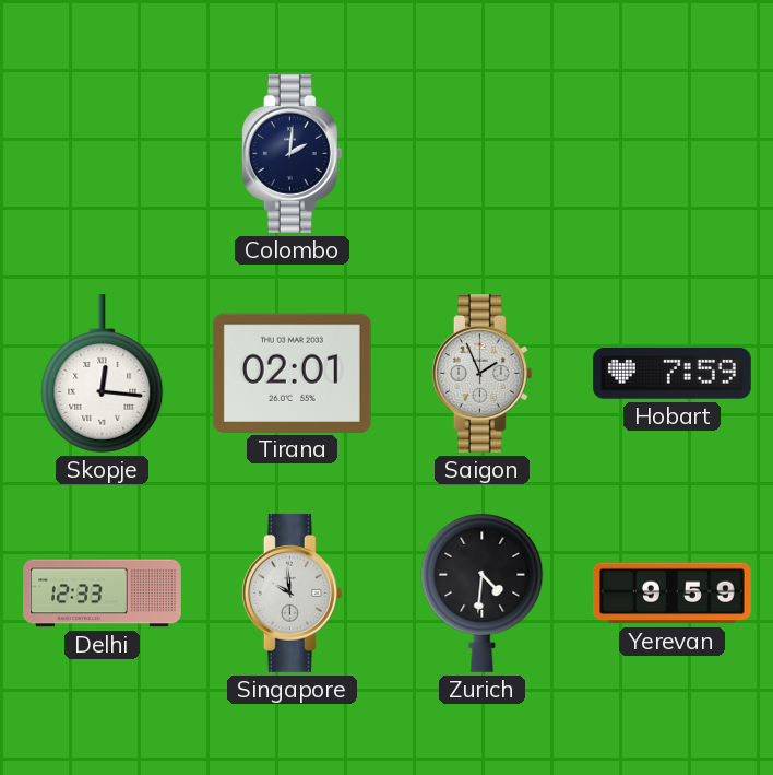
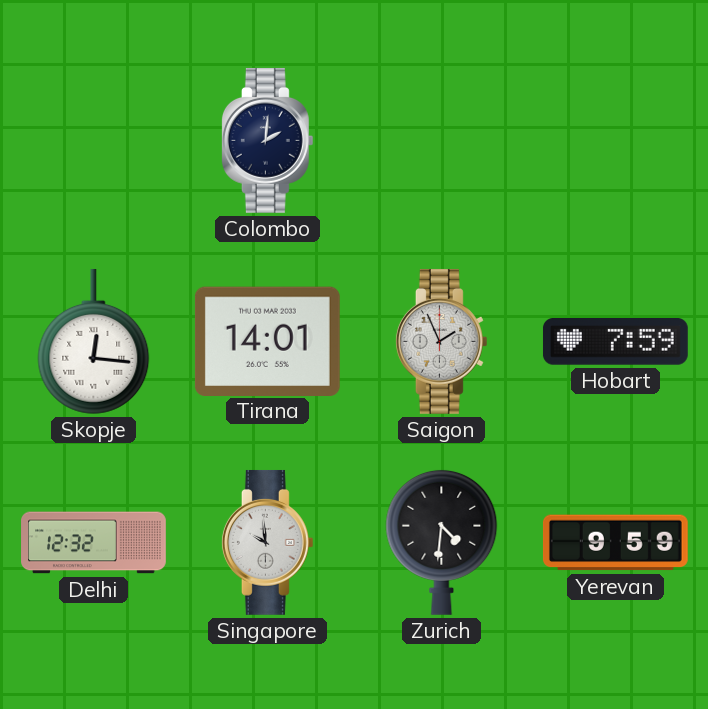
Tirana: 02:01 -> 14:01 (267, 341)
Delhi: 12:33 -> 12:32 (94, 543)
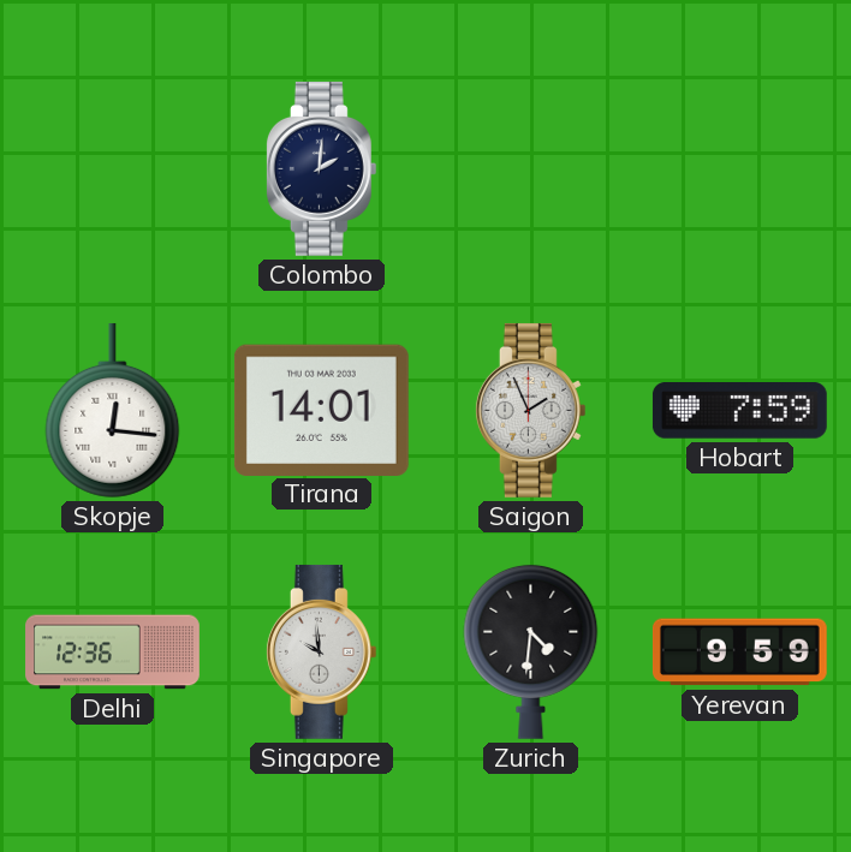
Delhi: 12:32 -> 12:36 (113, 653)
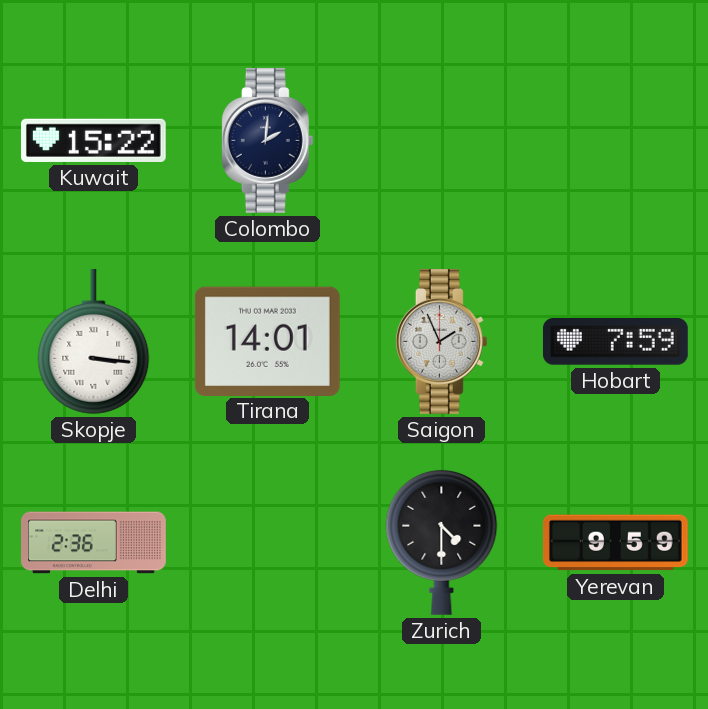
Kuwait: none -> 15:22 (93, 140)
Skopje: 12:16 -> 3:16 (94, 341)
Delhi: 12:36 -> 2:36 (94, 543)
Singapore: 9:59 -> none (321, 651)
Zurich: 4:31 -> 4:30 (442, 542)
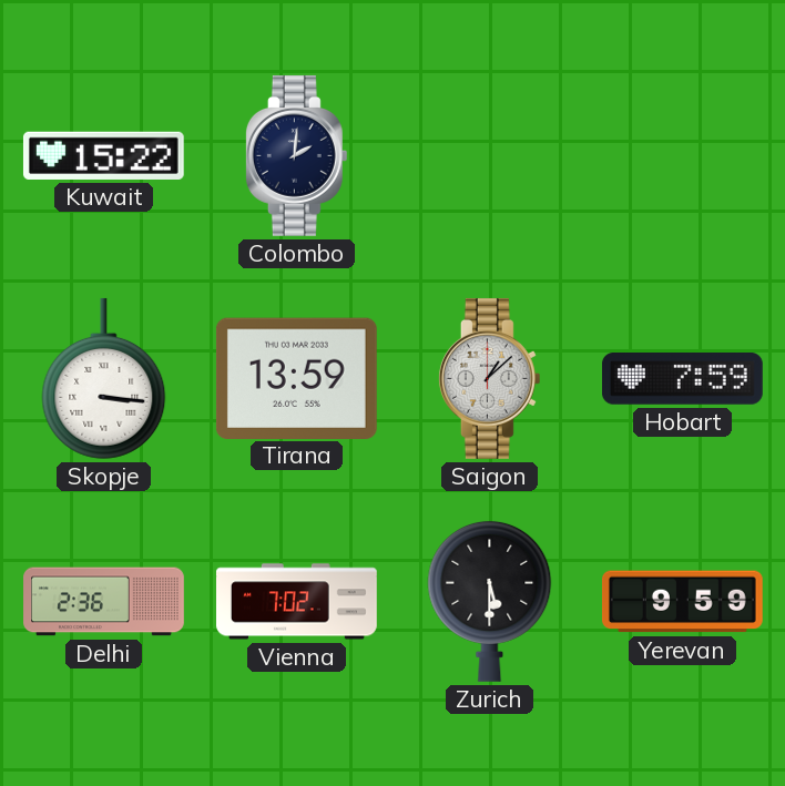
Tirana: 14:01 -> 13:59 (296, 378)
Saigon: 1:56 -> 1:08 (489, 378)
Vienna: none -> 7:02 (297, 602)
Zurich: 4:30 -> 5:30 (490, 601)
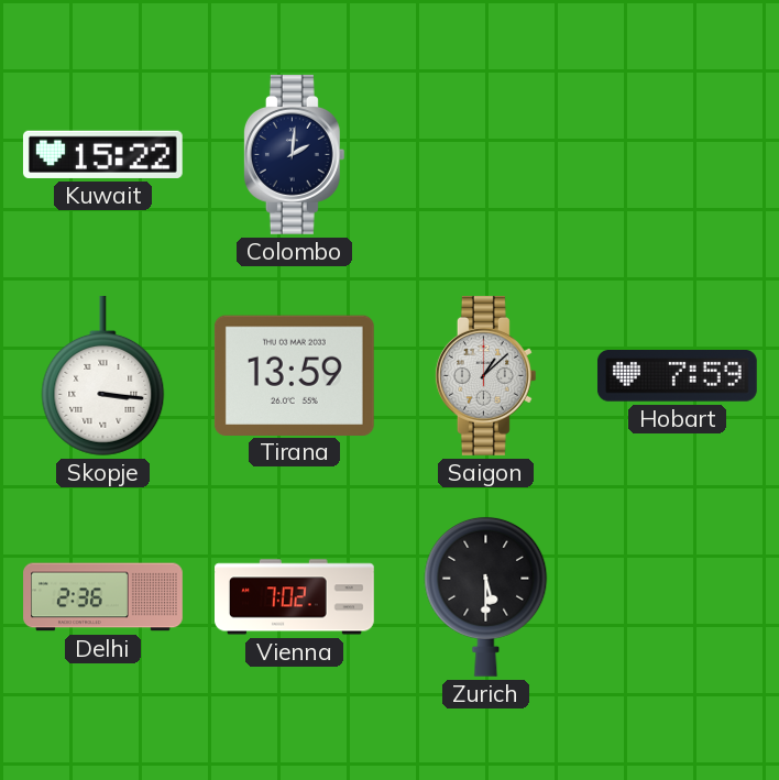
Yerevan: 9:59 -> none (682, 602)
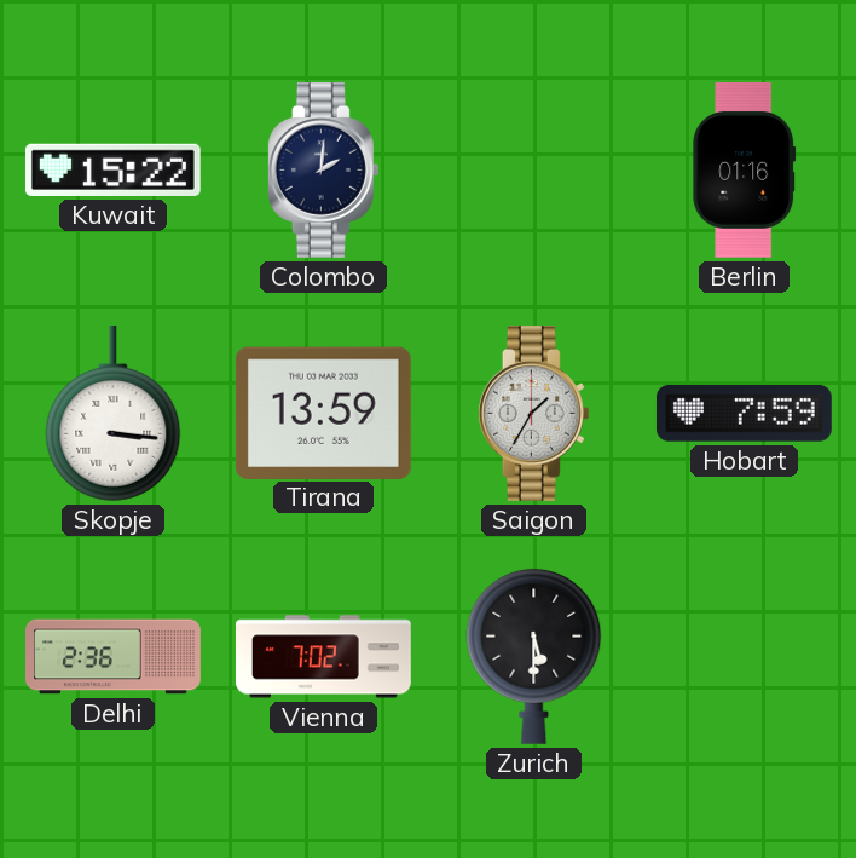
Berlin: none -> 01:16 (745, 169)
Saigon: 1:08 -> 1:35 (533, 413)
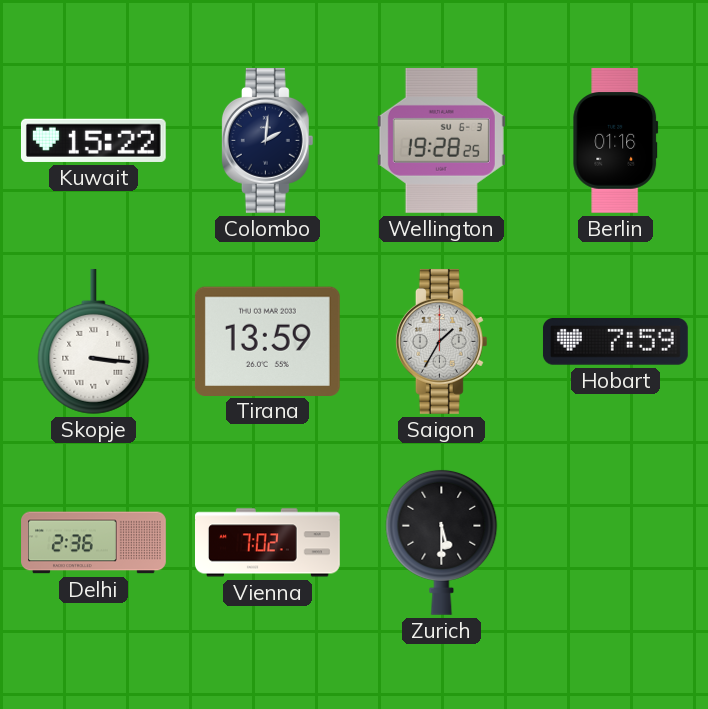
Wellington: none -> 19:28 (441, 140)
